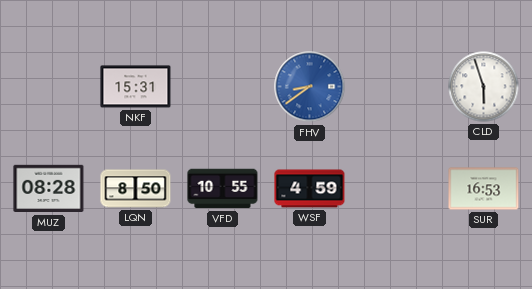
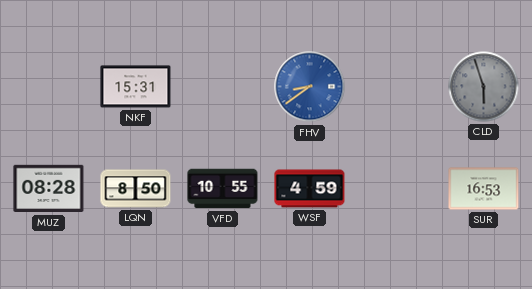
CLD dial: white -> grey (484, 87)
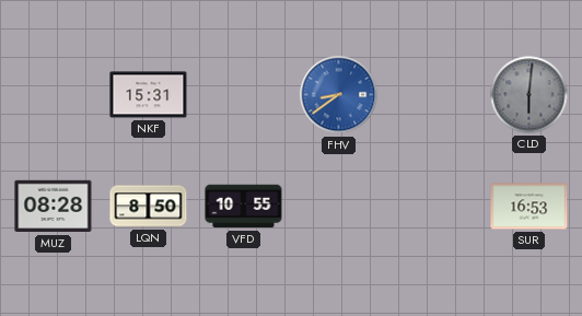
CLD: 5:57 -> 6:01 (529, 95)
WSF: 4:59 -> none (310, 189)
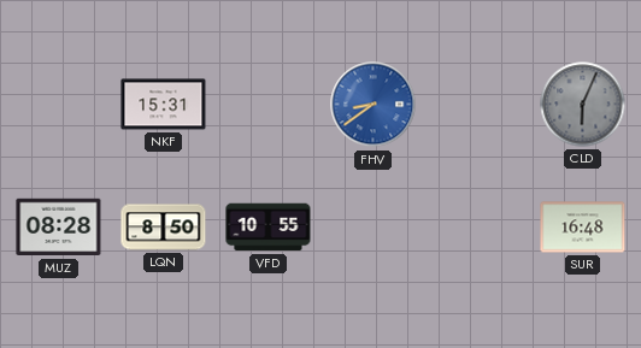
CLD: 6:01 -> 6:04 (583, 105)
SUR: 16:53 -> 16:48 (583, 228)
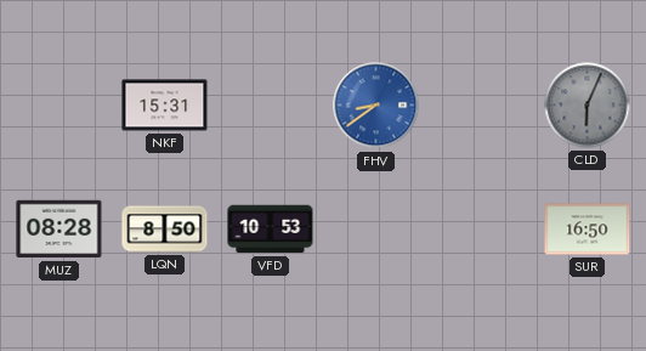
VFD: 10:55 -> 10:53 (271, 230)
SUR: 16:48 -> 16:50 (588, 230)
